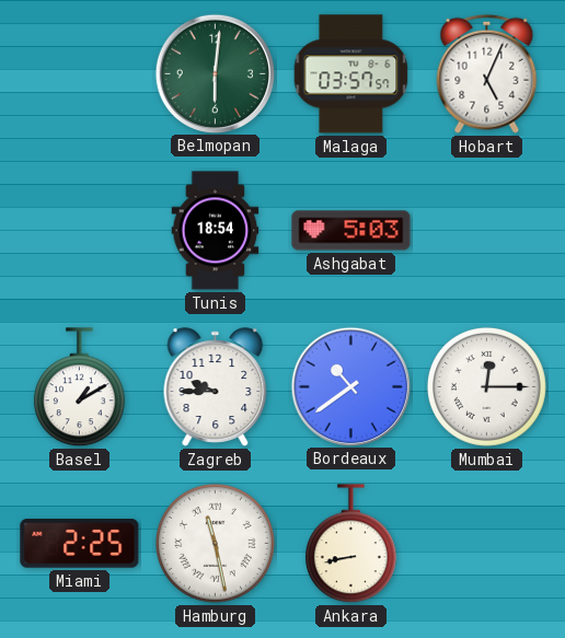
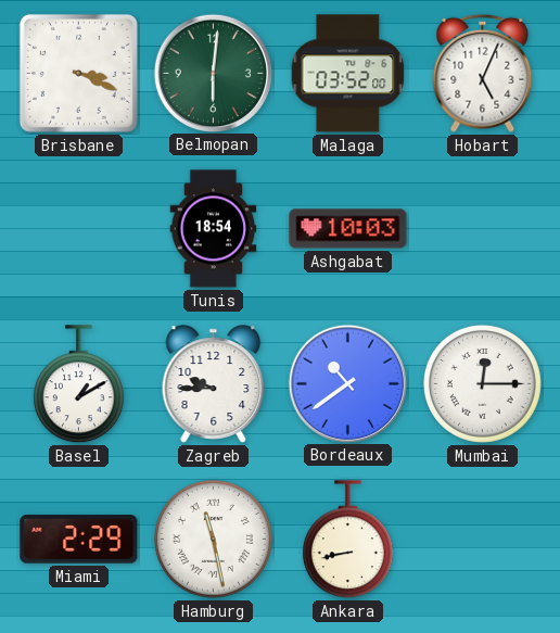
Brisbane: none -> 3:19 (78, 73)
Malaga: 03:57 -> 03:52 (348, 74)
Ashgabat: 5:03 -> 10:03 (348, 229)
Miami: 2:25 -> 2:29 (79, 540)
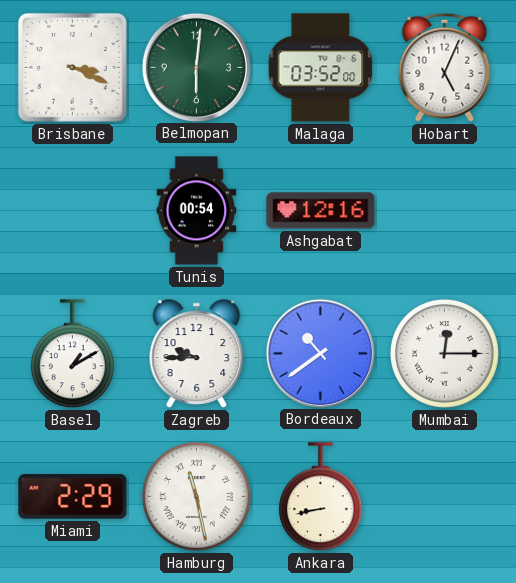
Tunis: 18:54 -> 00:54 (197, 211)
Ashgabat: 10:03 -> 12:16 (321, 211)
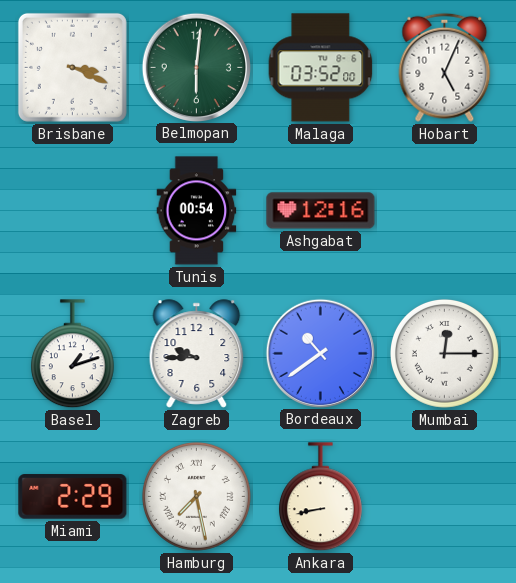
Basel: 1:10 -> 1:12 (72, 354)
Hamburg: 11:28 -> 7:28 (196, 496)
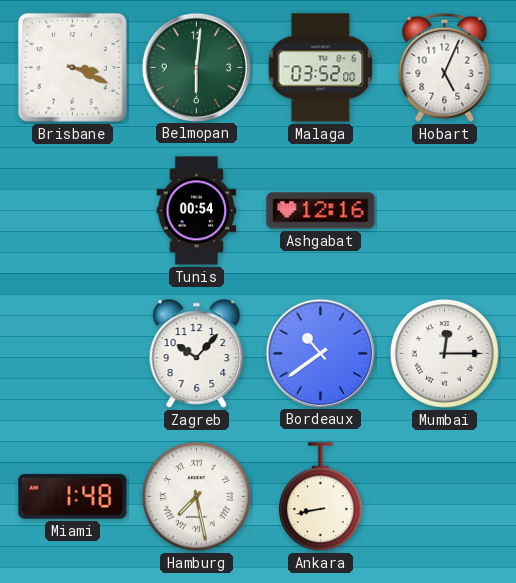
Basel: 1:12 -> none (72, 354)
Zagreb: 9:45 -> 10:07 (197, 354)
Miami: 2:29 -> 1:48 (73, 497)
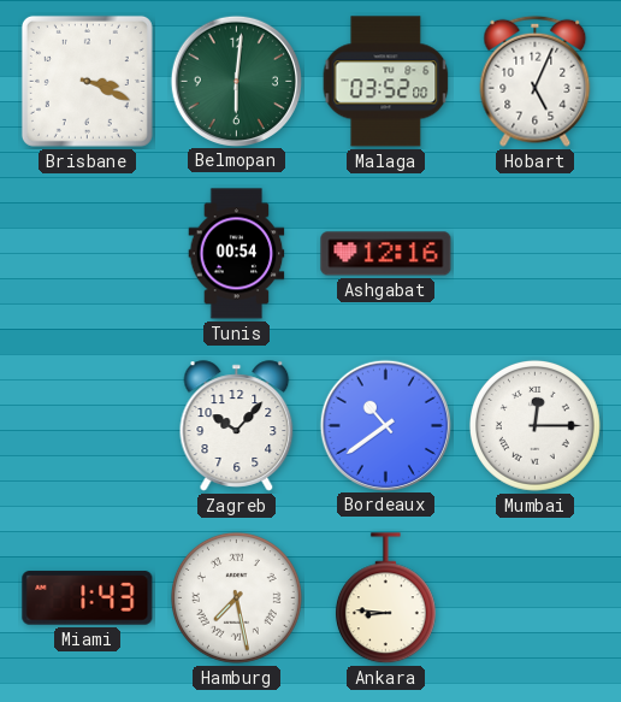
Miami: 1:48 -> 1:43 (88, 598)
Ankara: 8:43 -> 8:46 (385, 598)
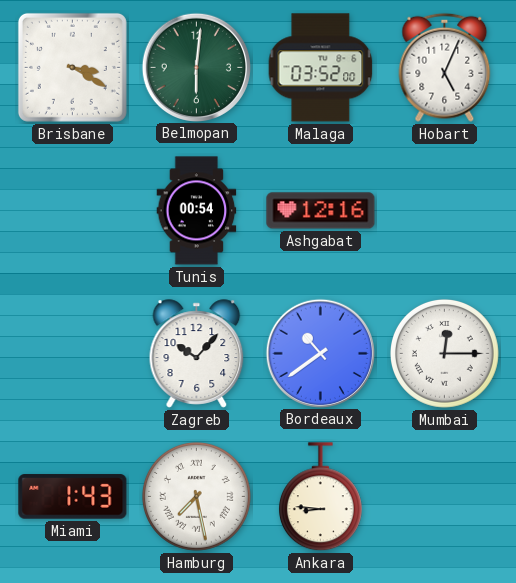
Brisbane: 3:19 -> 3:20 (72, 67)
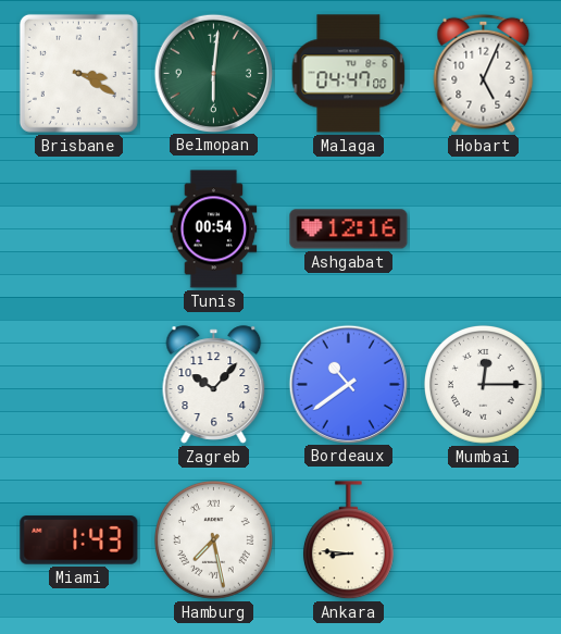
Malaga: 03:52 -> 04:47 (349, 74)
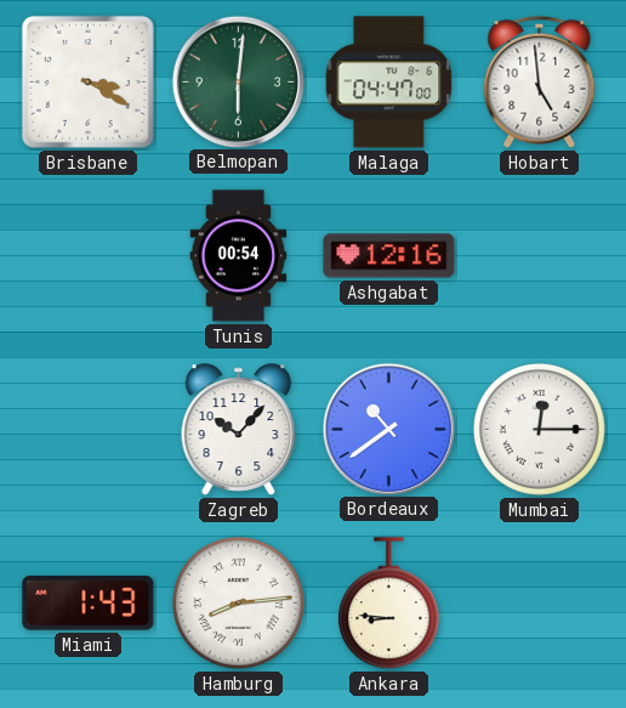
Hobart: 5:04 -> 4:59 (540, 81)
Hamburg: 7:28 -> 8:14 (238, 602)
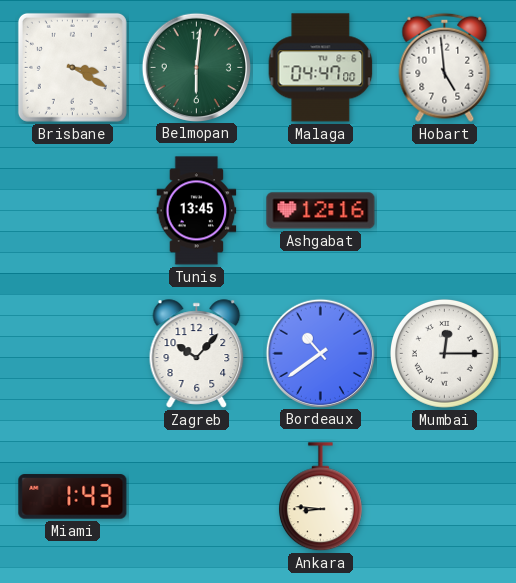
Tunis: 00:54 -> 13:45 (197, 211)
Hamburg: 8:14 -> none (238, 602)
